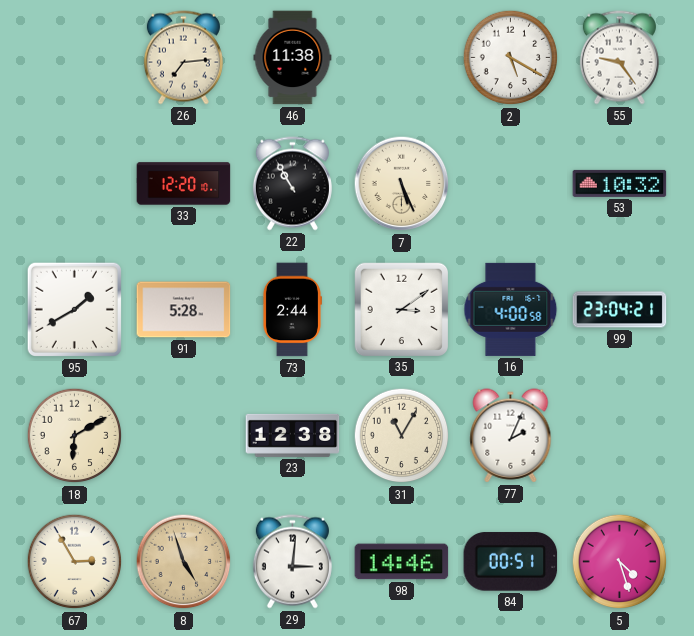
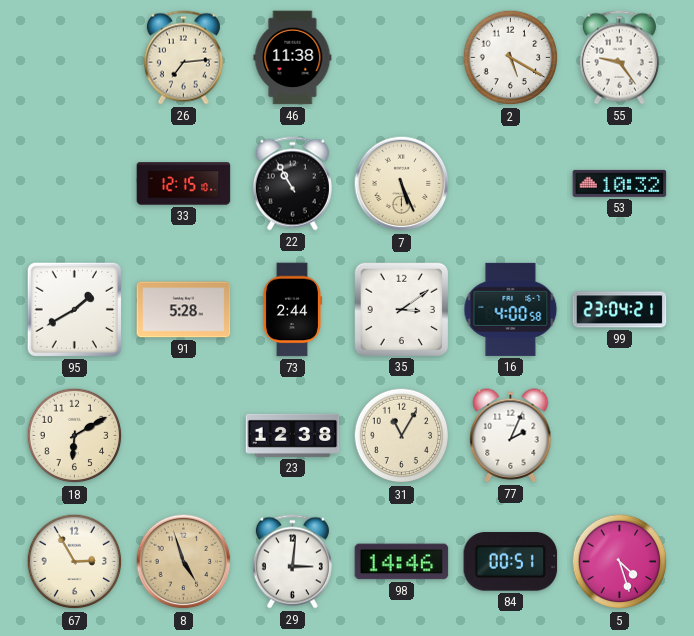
33: 12:20 -> 12:15 (184, 184)
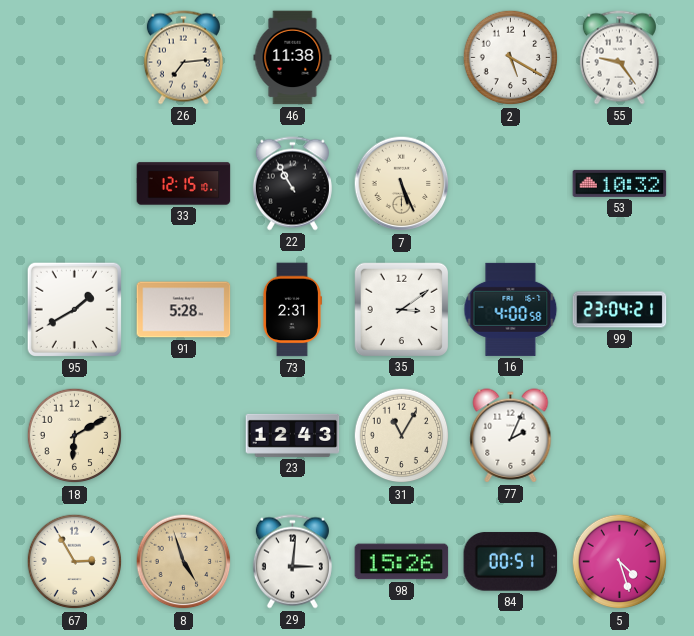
73: 2:44 -> 2:31 (292, 310)
23: 12:38 -> 12:43 (293, 435)
98: 14:46 -> 15:26 (402, 562)
